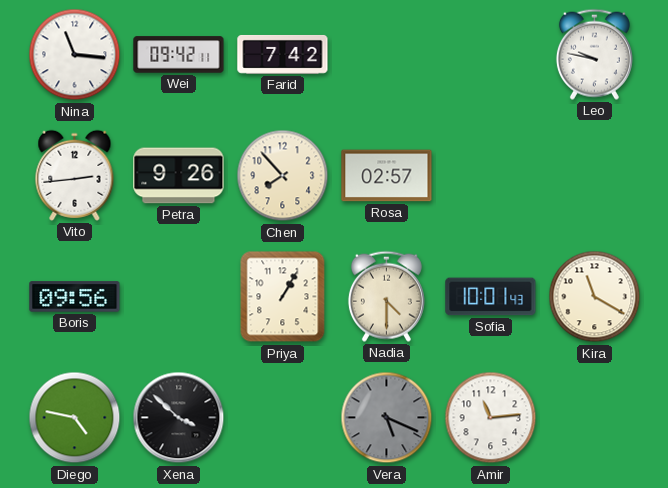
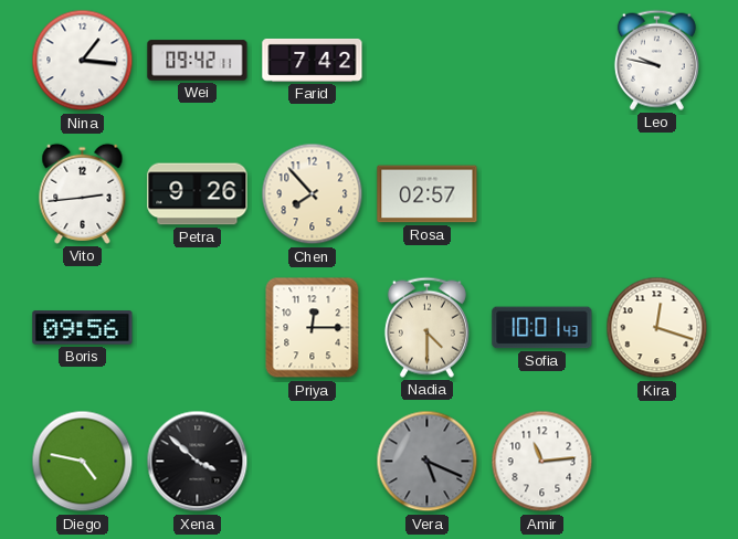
Nina: 11:16 -> 1:16 (83, 61)
Priya: 1:05 -> 12:15 (313, 328)
Kira: 11:20 -> 12:18 (657, 328)
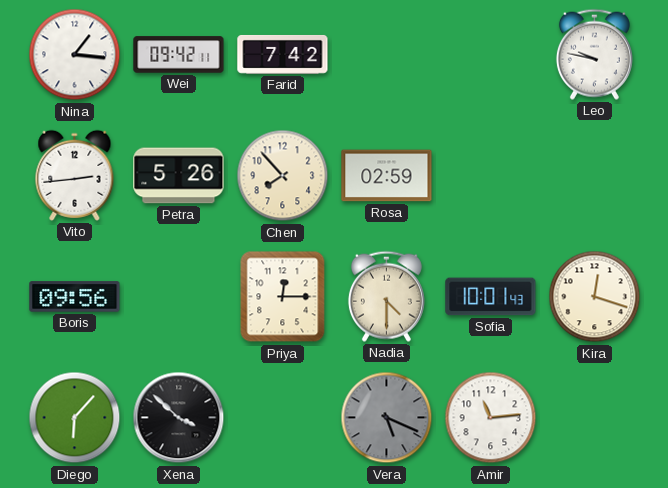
Petra: 9:26 -> 5:26 (179, 176)
Rosa: 02:57 -> 02:59 (387, 176)
Diego: 4:47 -> 6:07 (75, 418)
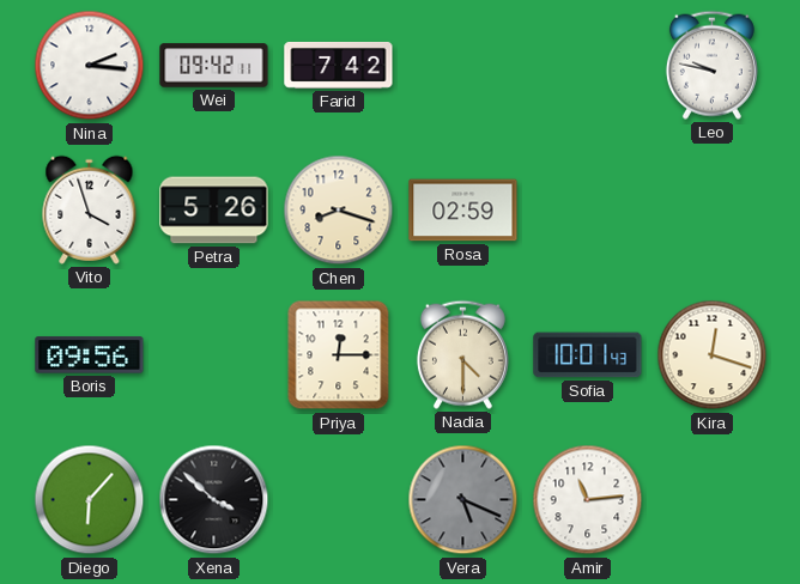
Nina: 1:16 -> 2:16 (90, 66)
Vito: 2:44 -> 3:57 (90, 209)
Chen: 7:53 -> 8:18 (339, 211)
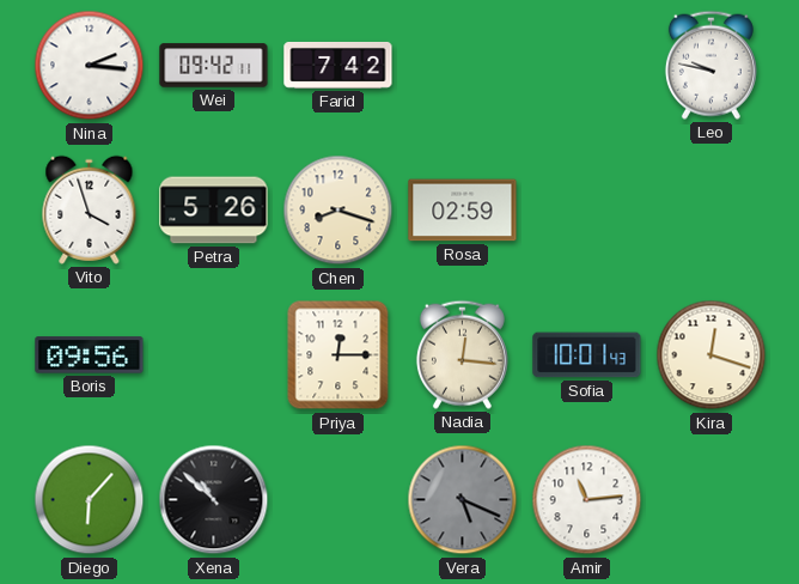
Nadia: 4:30 -> 12:16 (462, 354)
Xena: 3:52 -> 10:52 (214, 500)
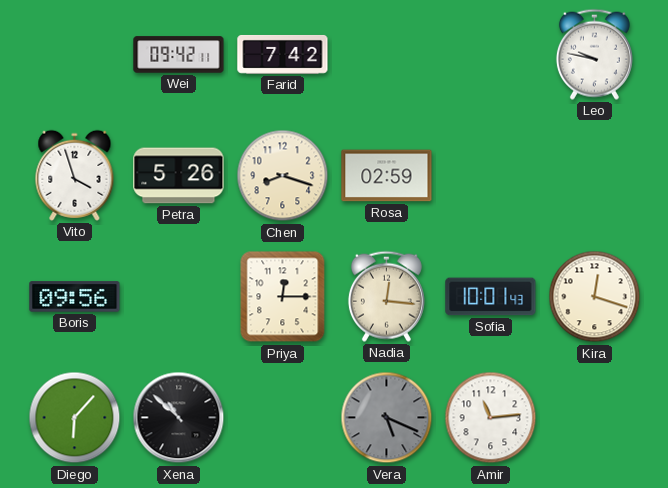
Nina: 2:16 -> none (90, 66)
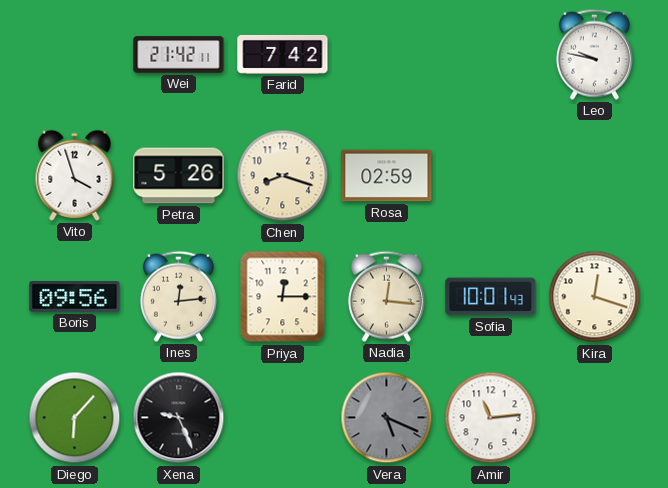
Wei: 09:42 -> 21:42 (179, 55)
Ines: none -> 12:14 (178, 296)
Xena: 10:52 -> 9:26 (179, 418)
